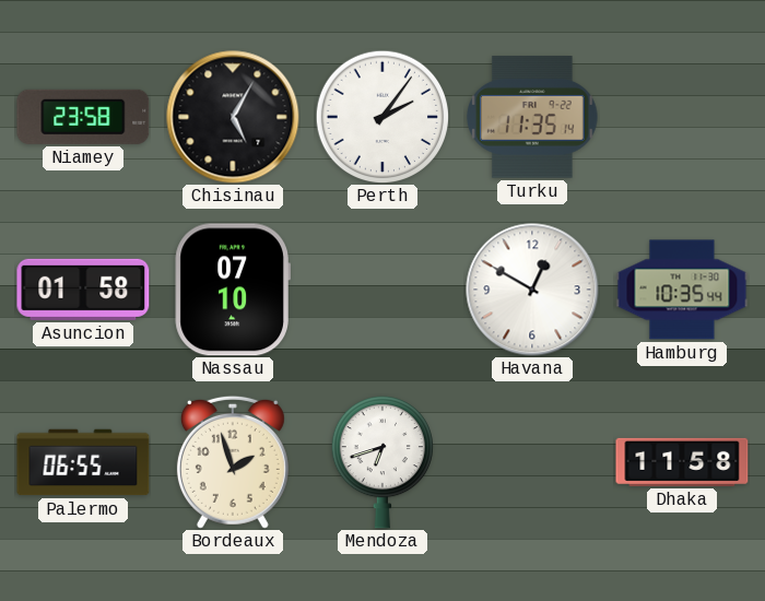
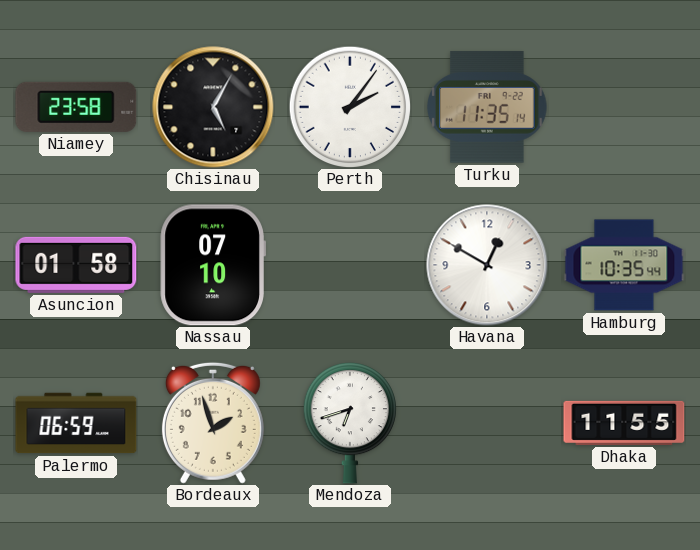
Palermo: 06:55 -> 06:59 (76, 423)
Dhaka: 11:58 -> 11:55 (624, 423)
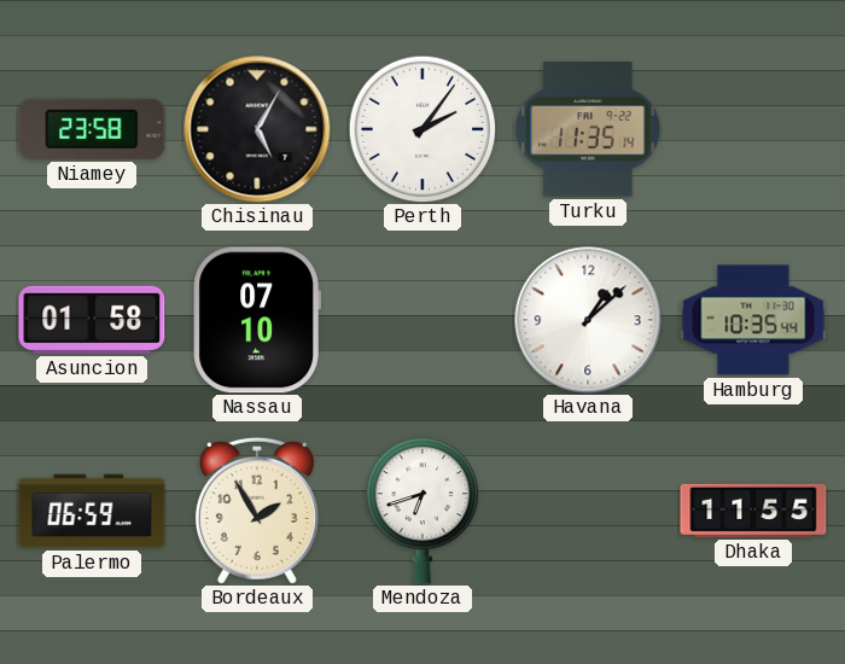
Havana: 12:50 -> 1:08 (588, 320)
Bordeaux: 1:57 -> 1:55 (257, 511)
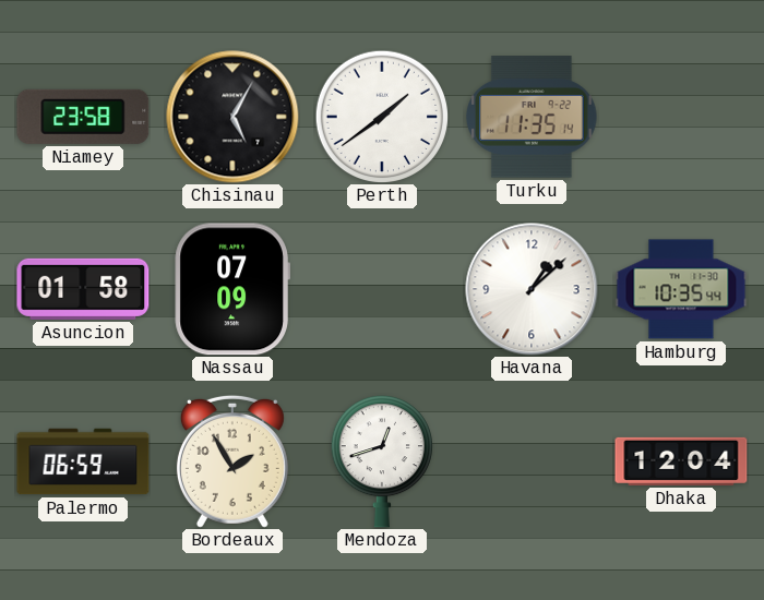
Perth: 2:06 -> 1:39 (382, 117)
Nassau: 07:10 -> 07:09 (232, 289)
Mendoza: 6:42 -> 12:42 (381, 461)
Dhaka: 11:55 -> 12:04 (681, 461)
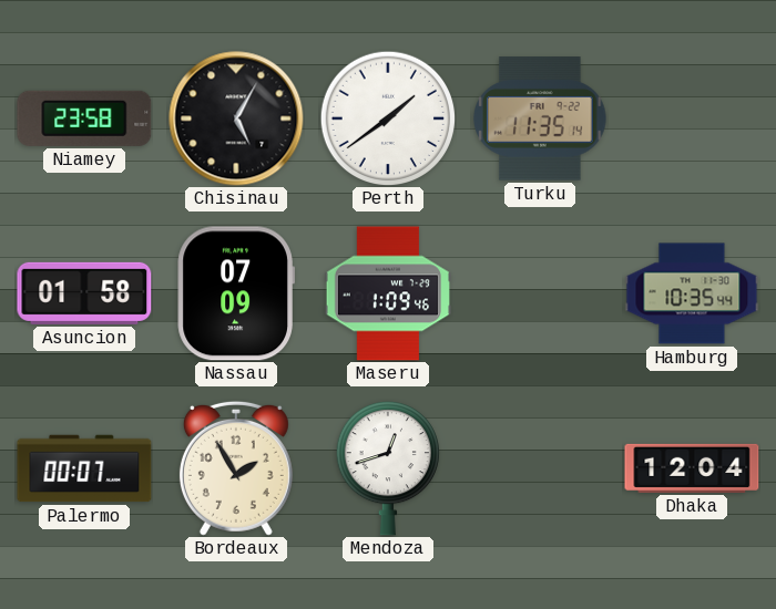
Maseru: none -> 1:09 (388, 293)
Havana: 1:08 -> none (532, 289)
Palermo: 06:59 -> 00:07 (84, 468)
